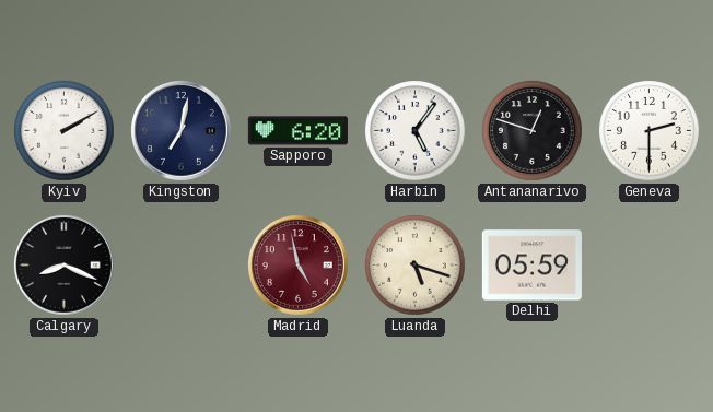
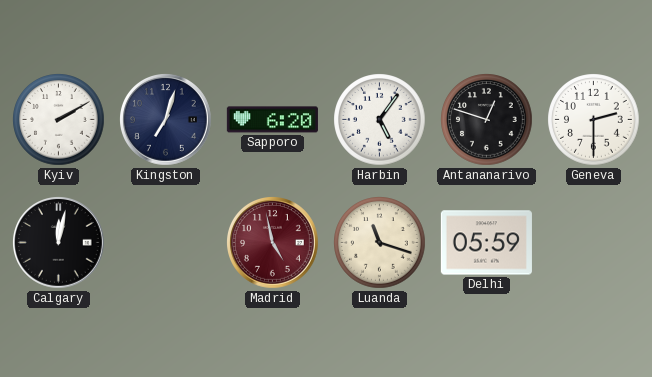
Kingston: 7:02 -> 7:03 (166, 120)
Calgary: 8:19 -> 12:02 (59, 243)
Luanda: 5:18 -> 11:18 (380, 243)
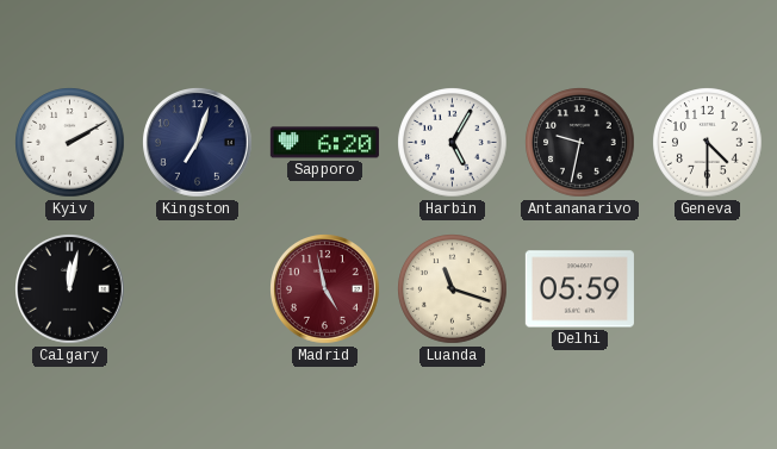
Harbin: 5:06 -> 5:05 (453, 143)
Antananarivo: 12:48 -> 9:32 (580, 143)
Geneva: 2:30 -> 4:30 (708, 143)
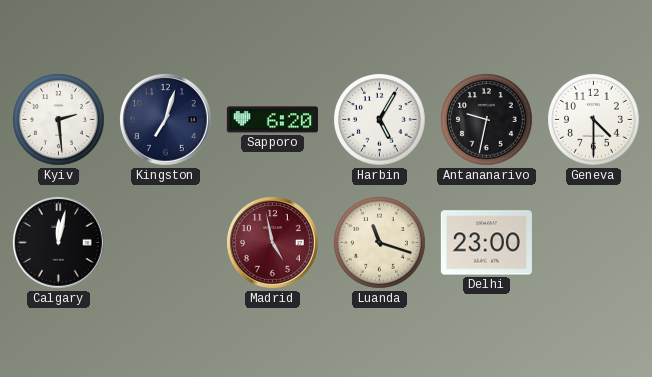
Kyiv: 2:10 -> 2:29 (59, 120)
Delhi: 05:59 -> 23:00 (486, 243)
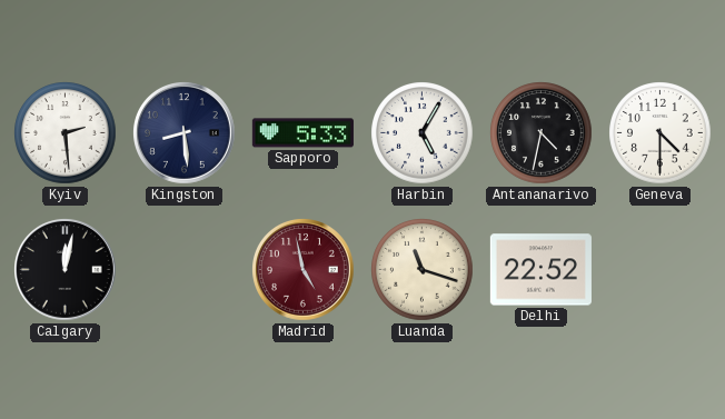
Kingston: 7:03 -> 8:29 (185, 133)
Sapporo: 6:20 -> 5:33 (302, 133)
Antananarivo: 9:32 -> 4:32 (542, 133)
Delhi: 23:00 -> 22:52 (540, 270)
